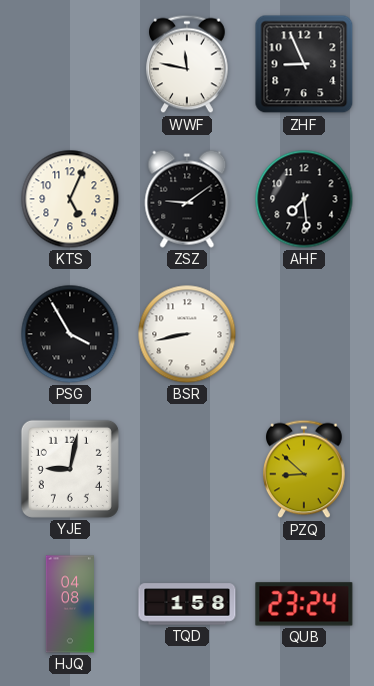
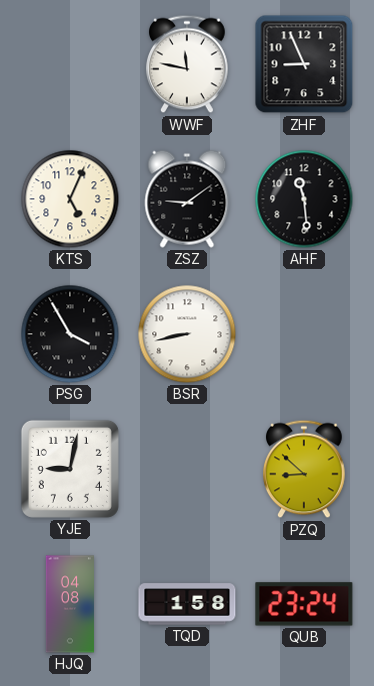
AHF: 7:29 -> 11:29 (304, 199)
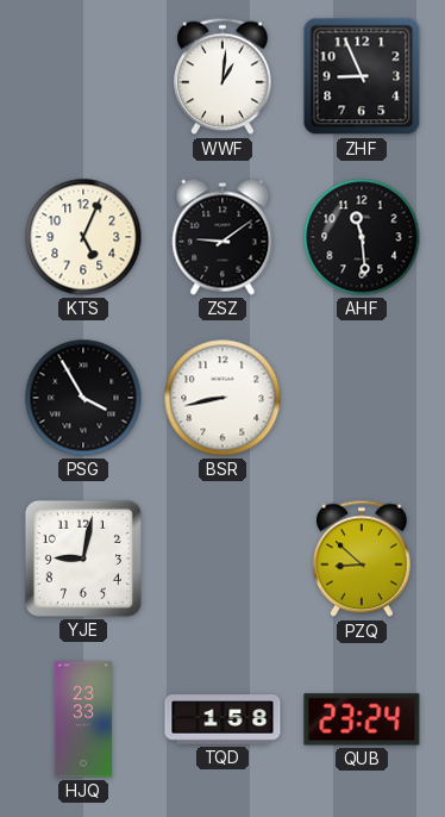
WWF: 11:47 -> 1:01 (224, 76)
HJQ: 04:08 -> 23:33 (82, 719)
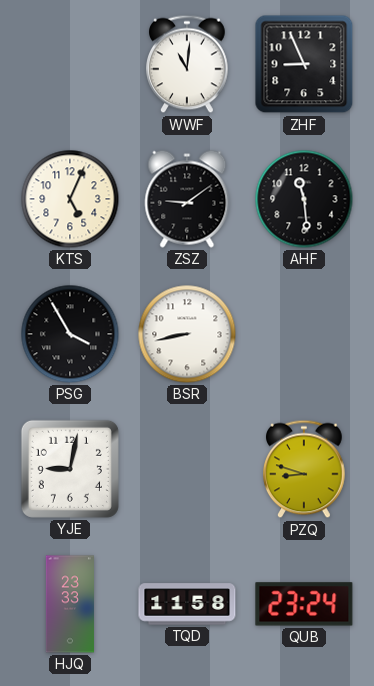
WWF: 1:01 -> 11:01 (188, 64)
PZQ: 8:52 -> 8:48 (305, 469)
TQD: 1:58 -> 11:58 (187, 604)
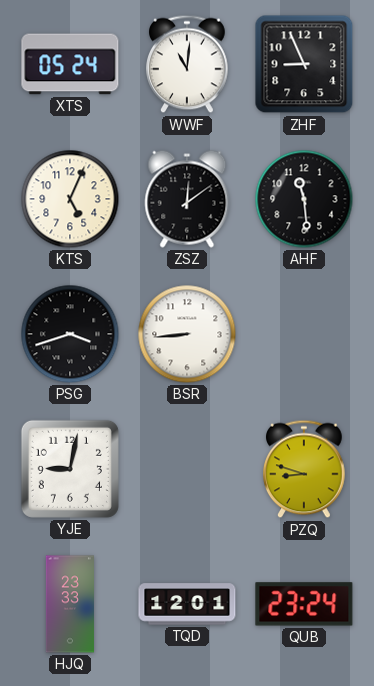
XTS: none -> 05:24 (70, 64)
ZSZ: 9:09 -> 12:09 (187, 199)
PSG: 3:55 -> 3:42 (70, 334)
BSR: 8:43 -> 8:44 (187, 334)
TQD: 11:58 -> 12:01 (187, 604)
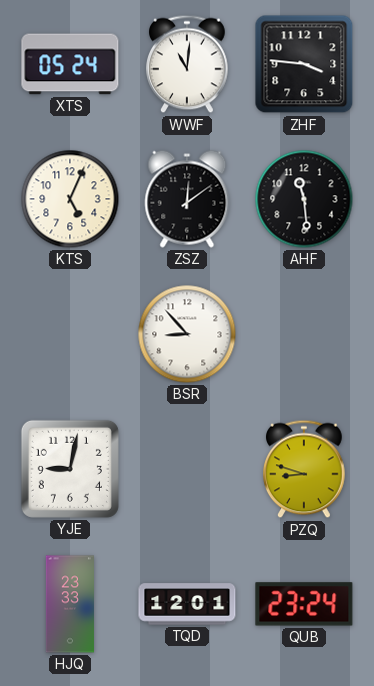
ZHF: 8:56 -> 3:46 (304, 64)
PSG: 3:42 -> none (70, 334)
BSR: 8:44 -> 8:53 (187, 334)
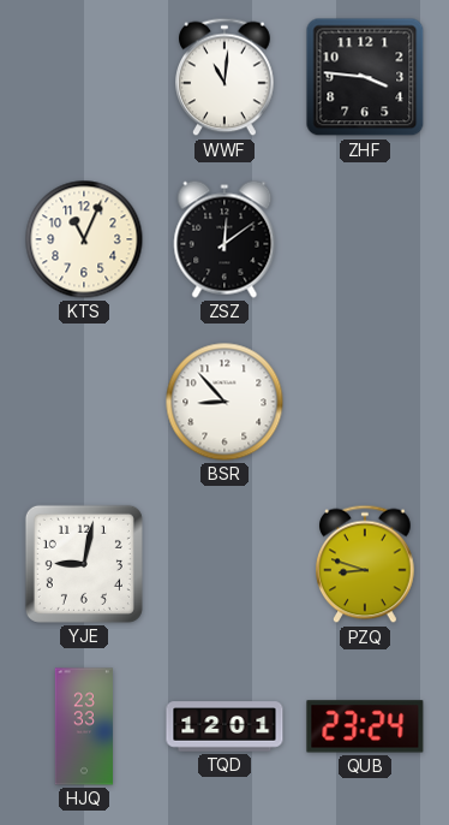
XTS: 05:24 -> none (70, 64)
KTS: 5:04 -> 11:04 (84, 239)
AHF: 11:29 -> none (304, 199)
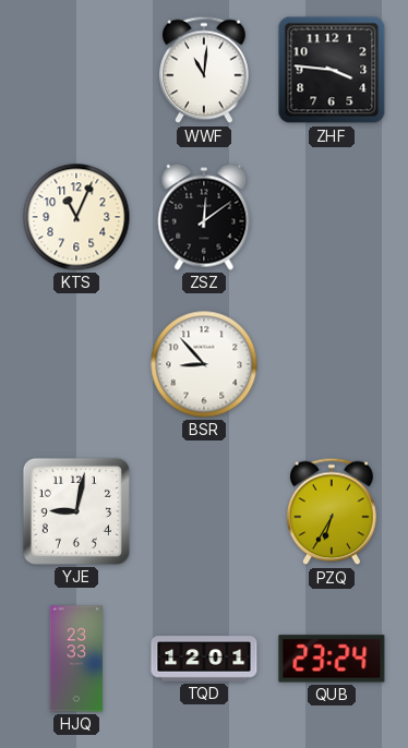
PZQ: 8:48 -> 6:35 (333, 511)
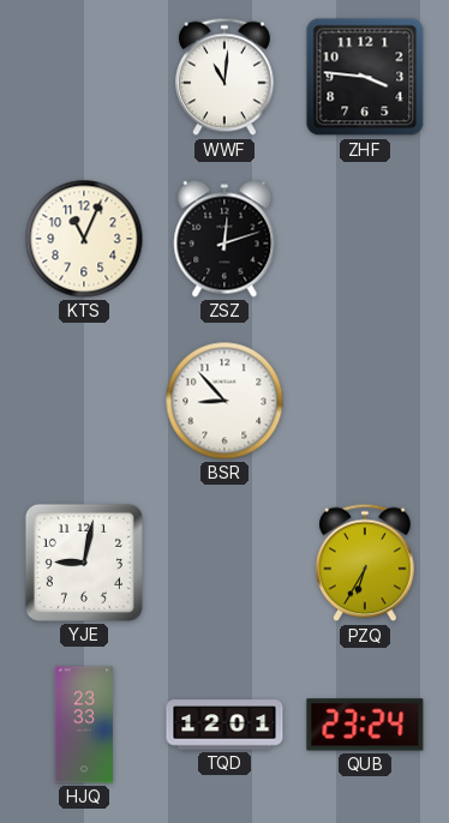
ZSZ: 12:09 -> 12:12 (224, 239)
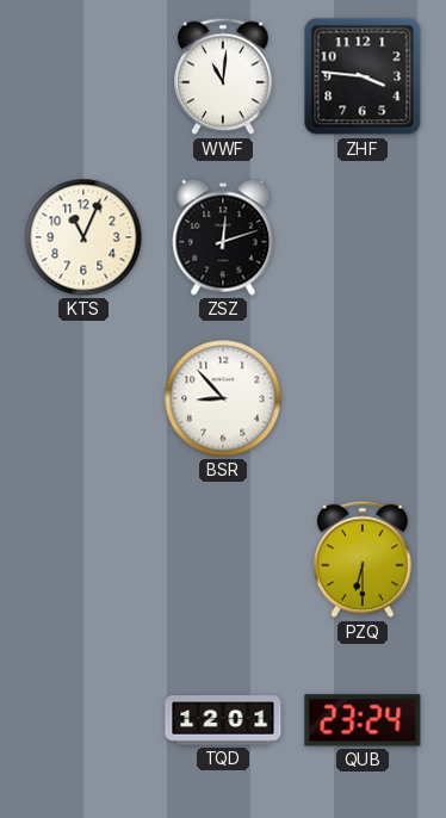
YJE: 9:02 -> none (84, 563)
PZQ: 6:35 -> 6:30 (364, 559)
HJQ: 23:33 -> none (83, 725)
